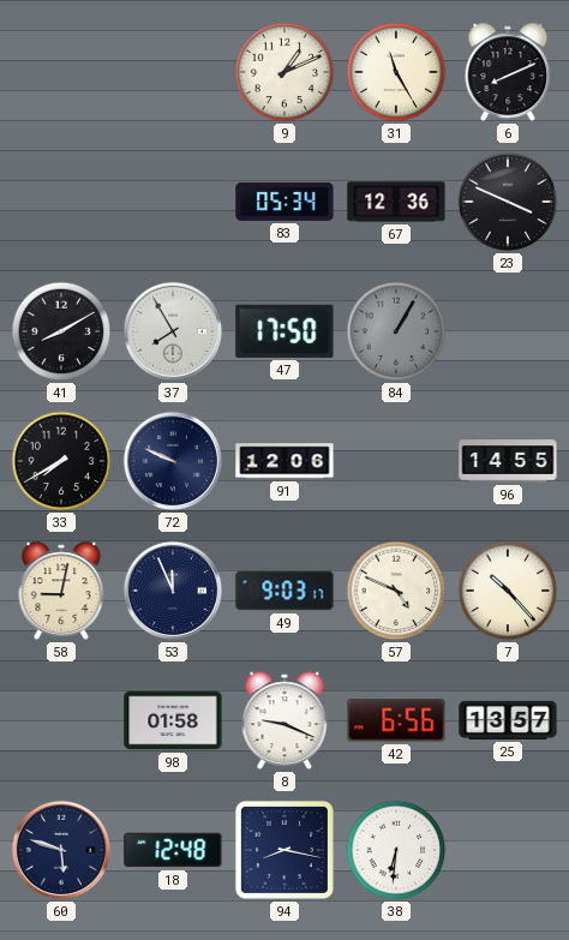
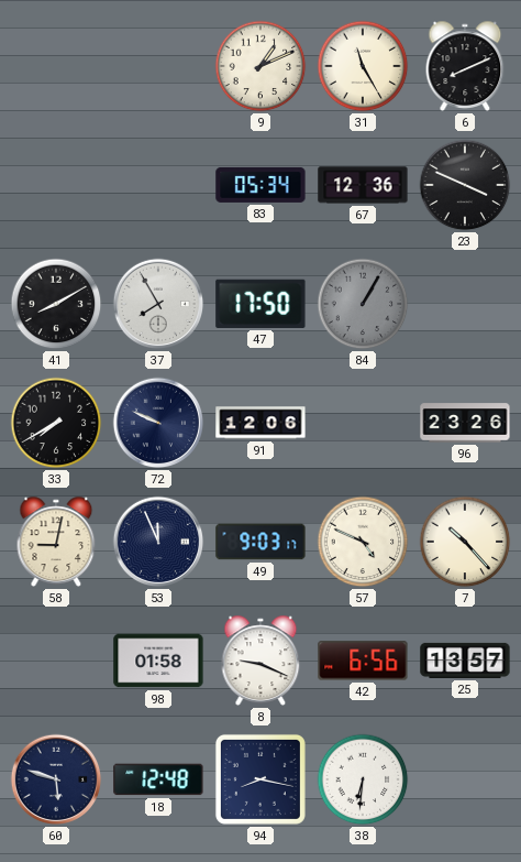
96: 14:55 -> 23:26 (465, 423)
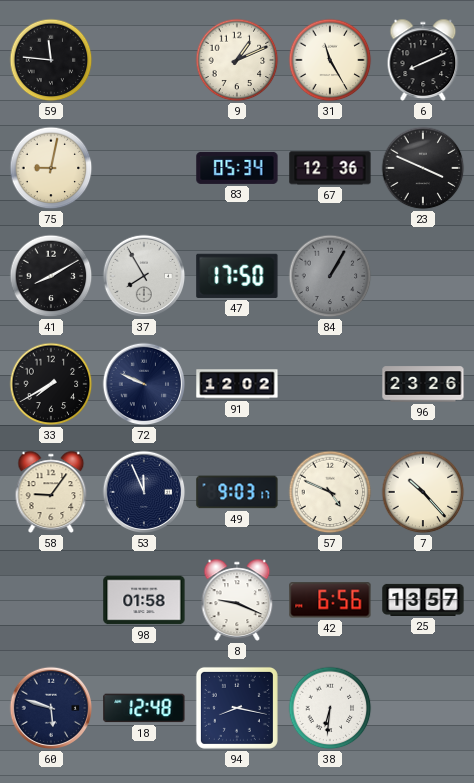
59: none -> 11:46 (51, 60)
75: none -> 9:02 (51, 168)
91: 12:06 -> 12:02 (237, 384)
58: 9:02 -> 9:06 (51, 492)
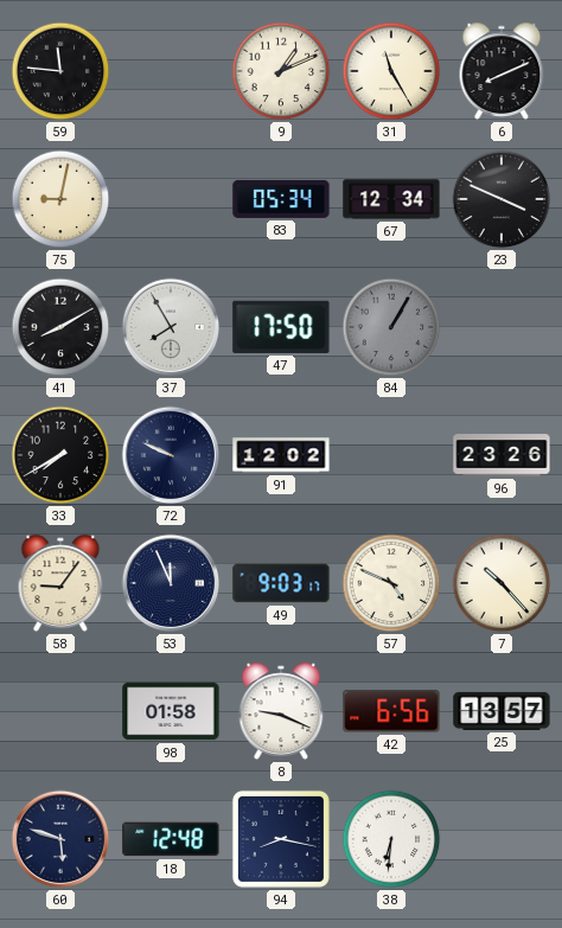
67: 12:36 -> 12:34 (391, 199)
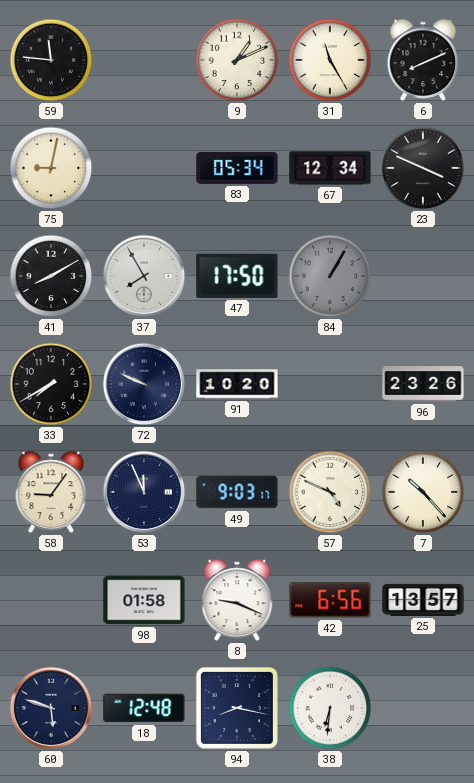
91: 12:02 -> 10:20 (237, 384)
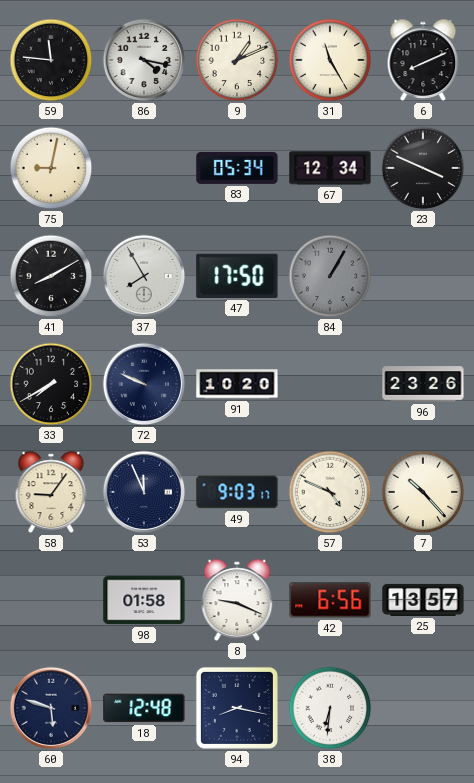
86: none -> 4:17 (144, 60)
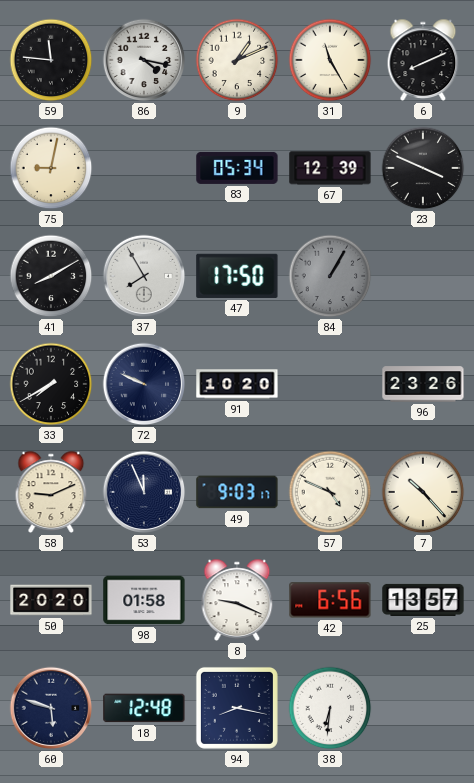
67: 12:34 -> 12:39 (330, 168)
58: 9:06 -> 9:11 (51, 492)
50: none -> 20:20 (51, 600)
